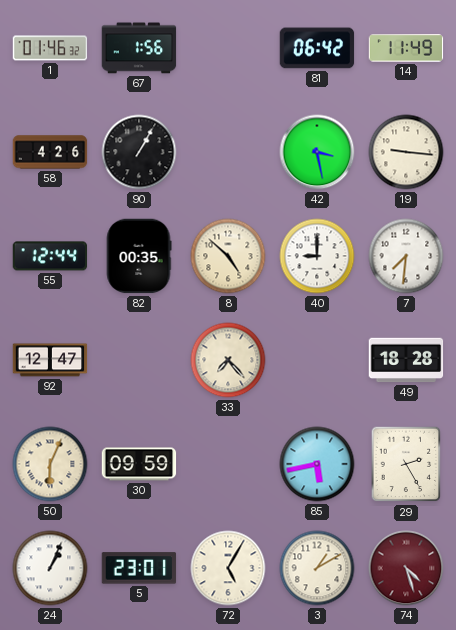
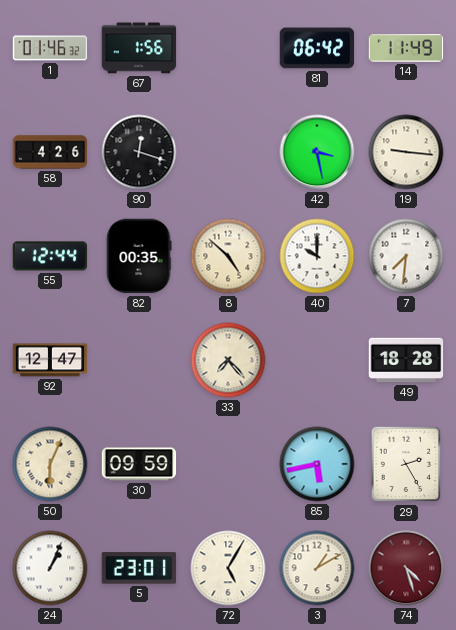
90: 1:05 -> 12:18 (139, 152)
40: 9:00 -> 10:00 (317, 256)
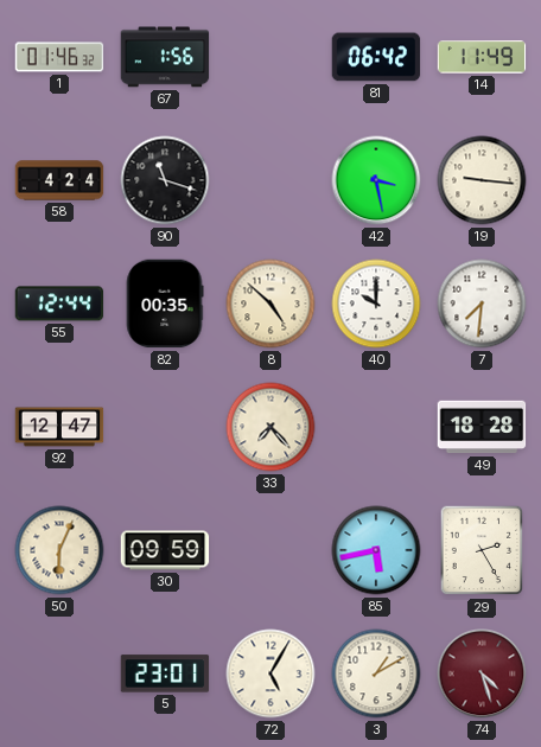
58: 4:26 -> 4:24 (59, 180)
90: 12:18 -> 11:18 (165, 180)
24: 1:04 -> none (50, 568)
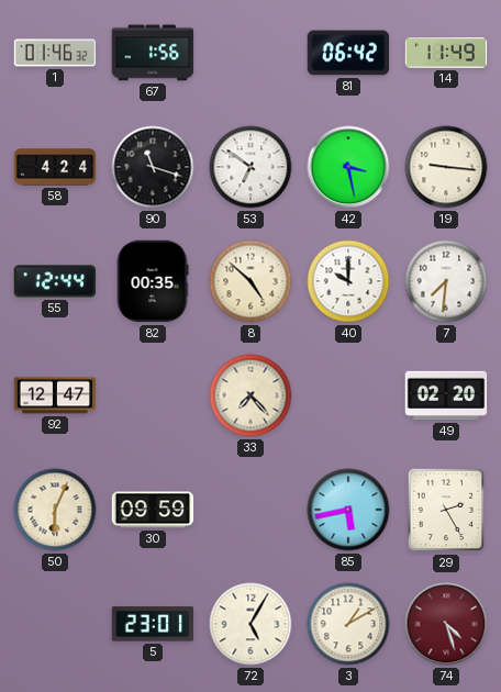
53: none -> 6:51 (250, 167)
49: 18:28 -> 02:20 (446, 395)
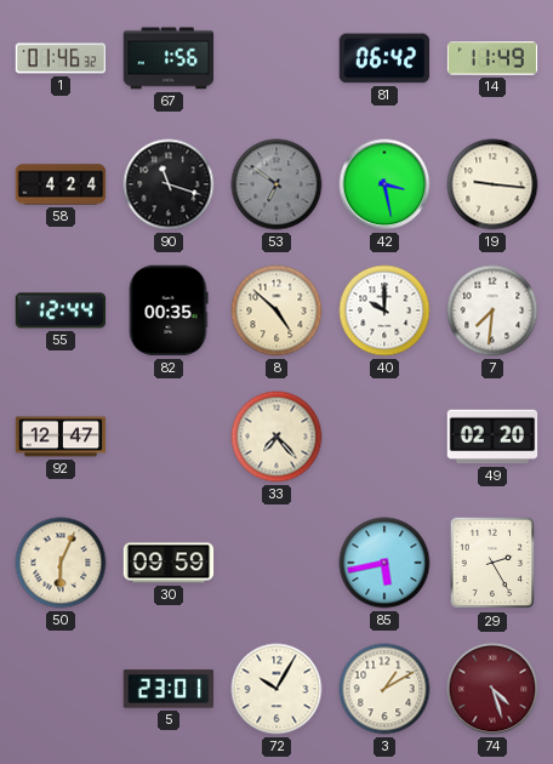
53 dial: white -> grey (276, 184)
72: 5:05 -> 10:05 (276, 689)
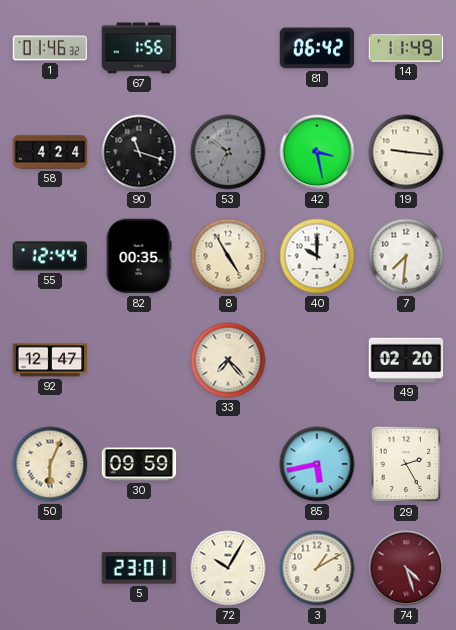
8: 4:52 -> 4:55 (228, 256)
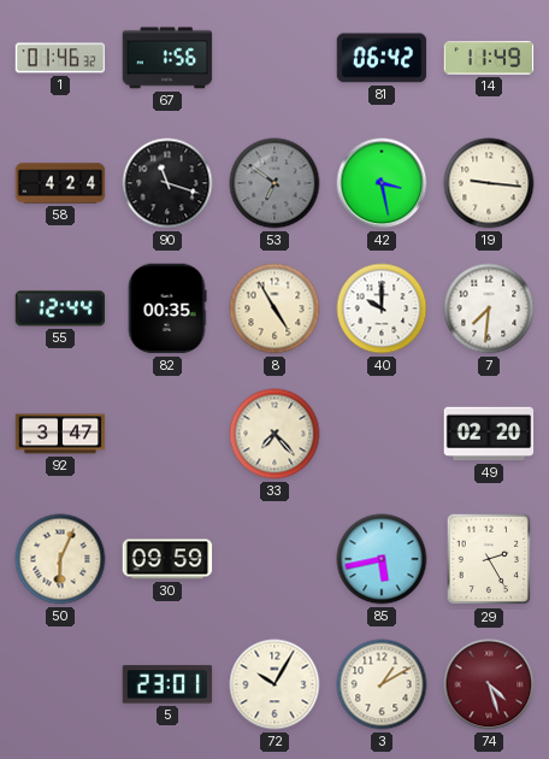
92: 12:47 -> 3:47 (60, 434)
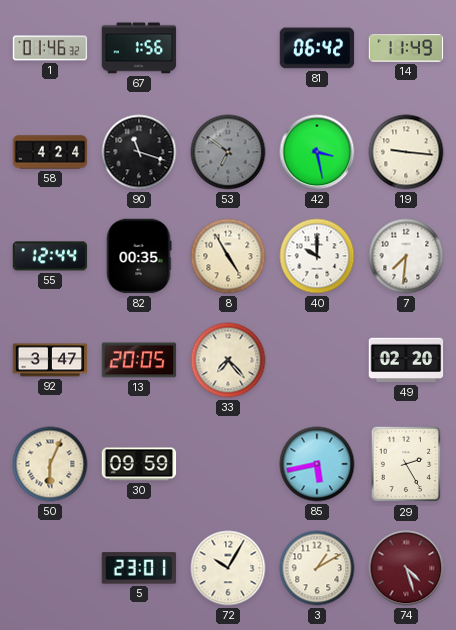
13: none -> 20:05 (139, 360)
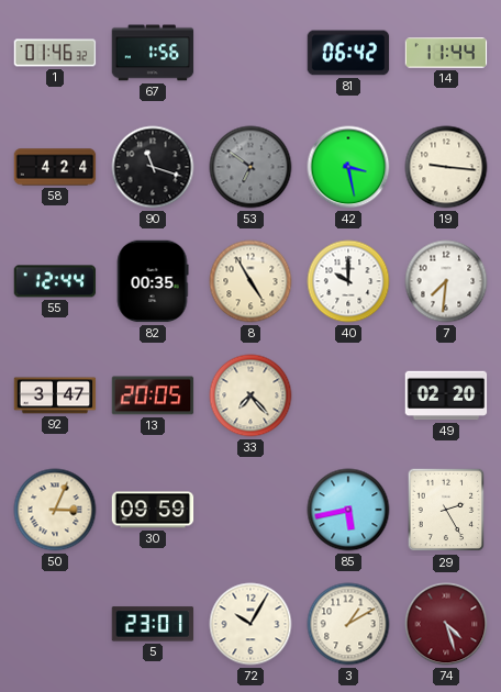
14: 11:49 -> 11:44 (446, 53)
50: 6:04 -> 3:04 (55, 510)
